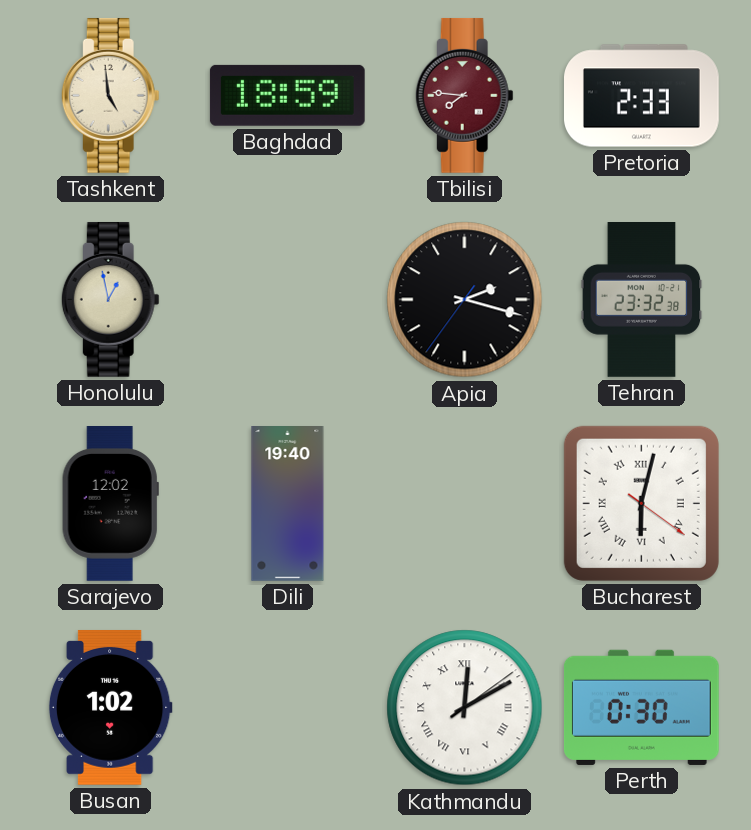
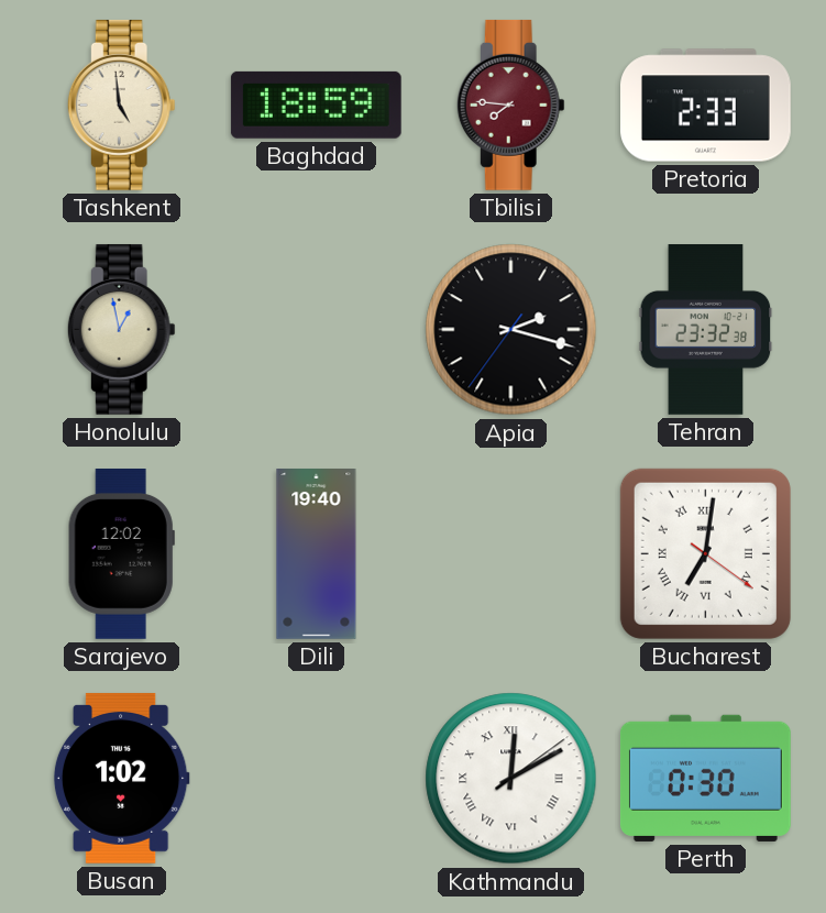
Bucharest: 6:02 -> 7:01 (705, 553)
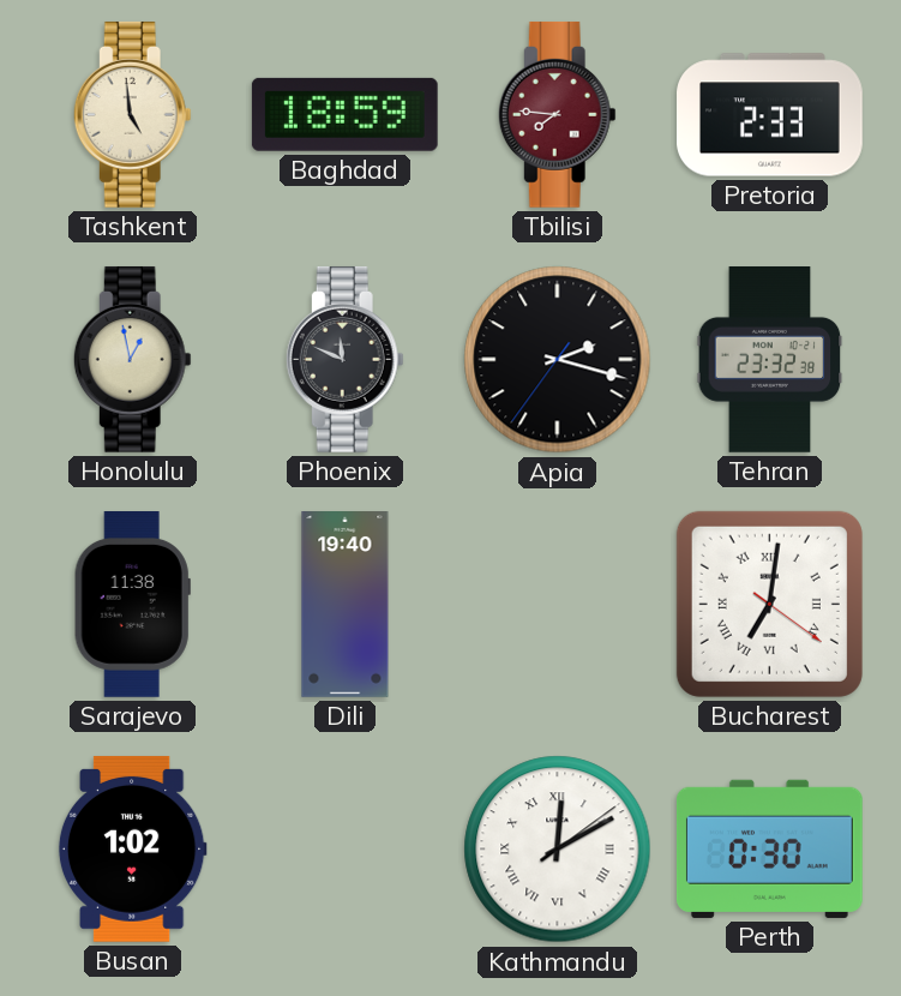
Phoenix: none -> 11:49 (344, 359)
Sarajevo: 12:02 -> 11:38 (132, 605)
